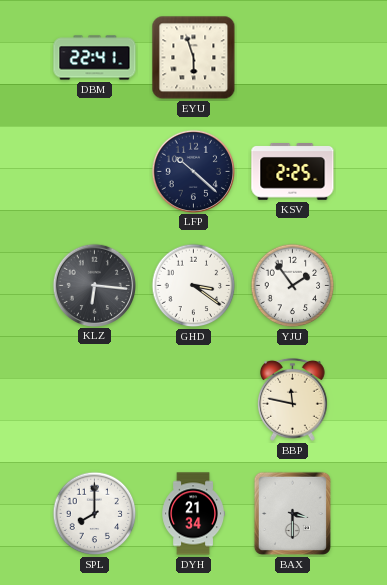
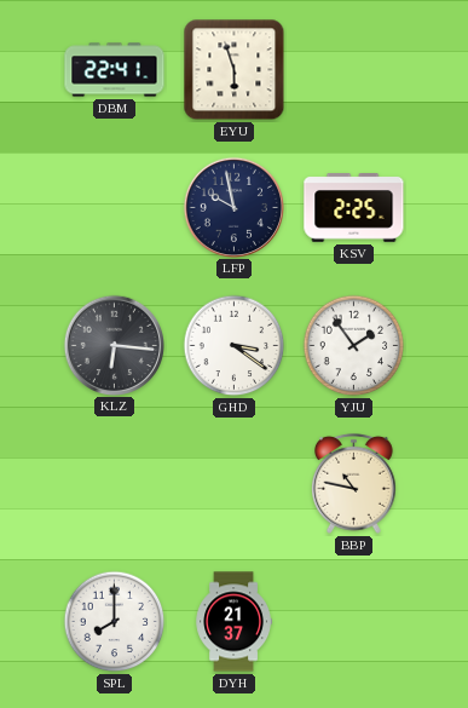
LFP: 10:22 -> 9:58 (233, 207)
BBP: 11:47 -> 10:47 (354, 483)
DYH: 21:34 -> 21:37 (233, 622)
BAX: 3:30 -> none (292, 513)
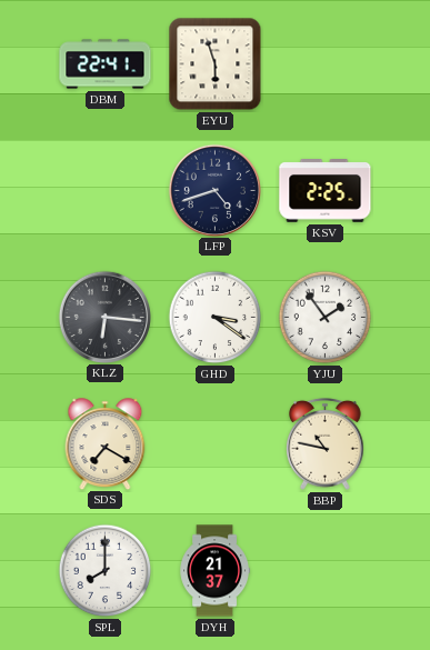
LFP: 9:58 -> 4:42 (214, 190)
SDS: none -> 7:20 (106, 443)
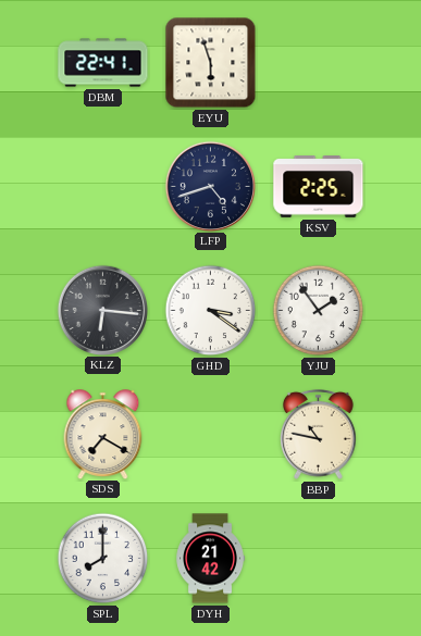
DYH: 21:37 -> 21:42 (210, 559)
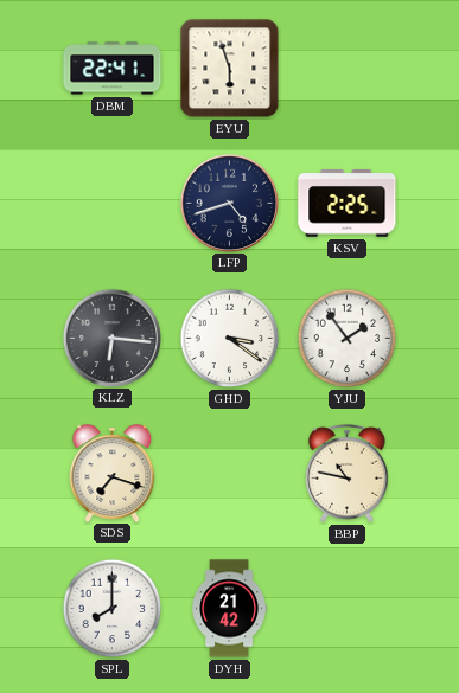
SDS: 7:20 -> 7:18 (113, 473)
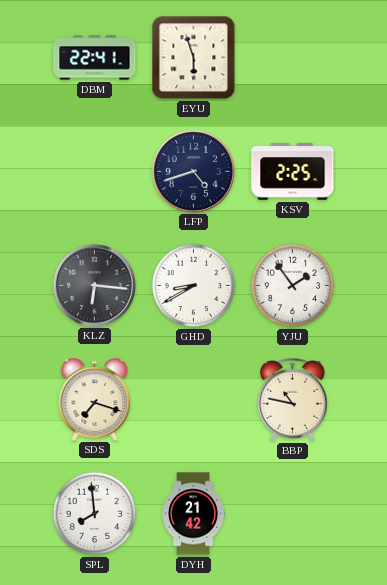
GHD: 3:21 -> 8:40 (194, 286)
SPL: 8:00 -> 7:59 (95, 514)
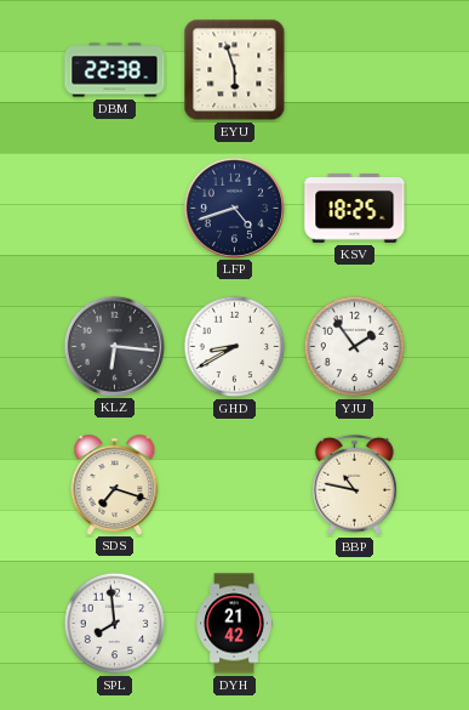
DBM: 22:41 -> 22:38 (115, 70)
KSV: 2:25 -> 18:25 (355, 209)
